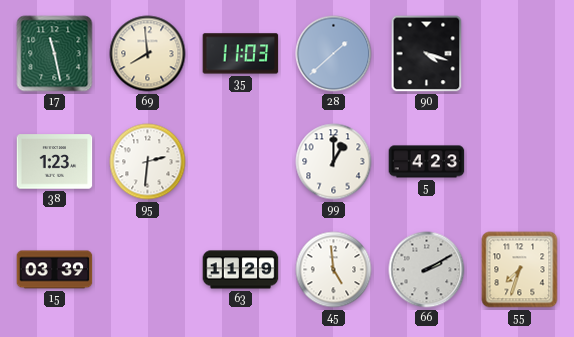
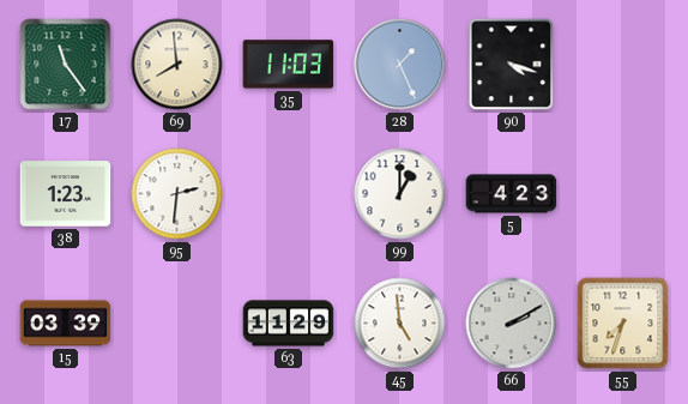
17: 11:28 -> 11:24 (66, 65)
28: 1:38 -> 1:26 (400, 65)
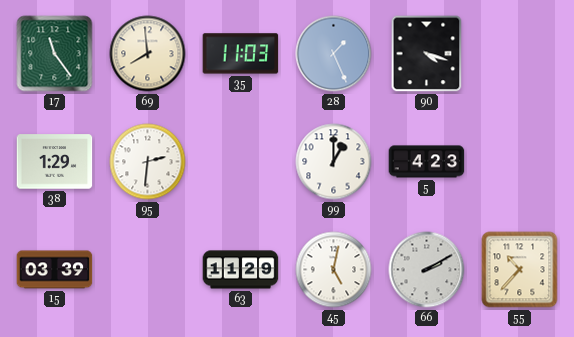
38: 1:23 -> 1:29 (55, 162)
45: 4:59 -> 5:02 (334, 270)
55: 7:33 -> 10:37 (520, 270)
